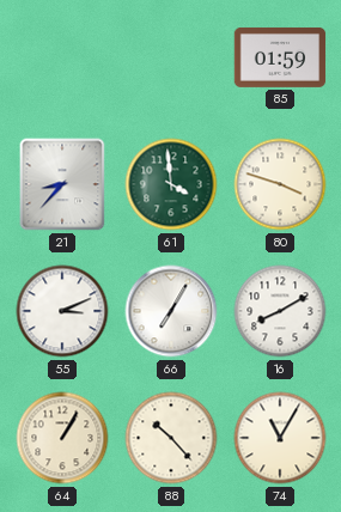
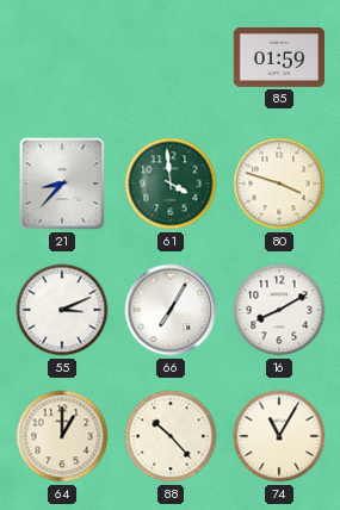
64: 1:05 -> 1:00 (62, 436)
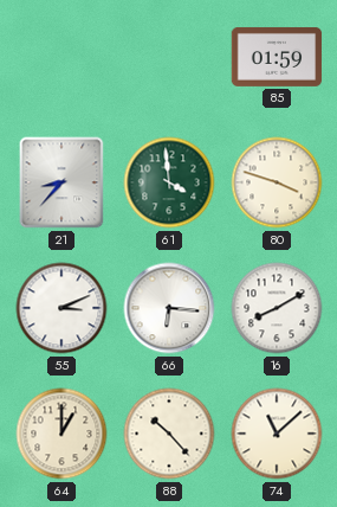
66: 7:05 -> 6:16 (169, 308)
74: 11:05 -> 11:08 (277, 434)
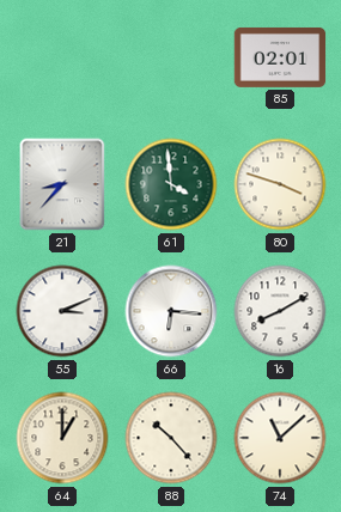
85: 01:59 -> 02:01 (280, 57)
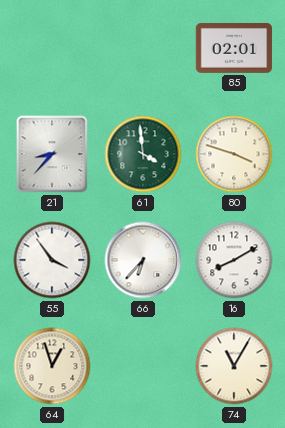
55: 3:11 -> 3:54 (52, 260)
66: 6:16 -> 6:37 (143, 260)
64: 1:00 -> 12:57 (52, 366)
88: 10:23 -> none (171, 438)
74: 11:08 -> 11:05 (234, 366)
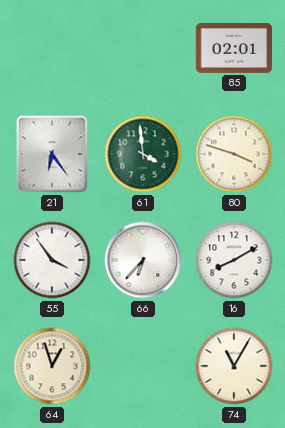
21: 8:37 -> 6:24 (52, 154)
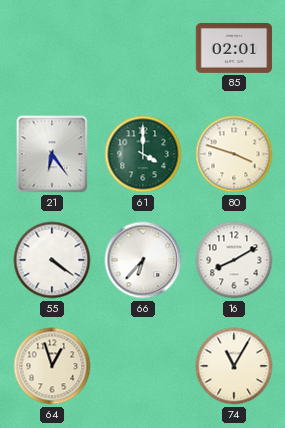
61: 3:59 -> 4:00 (143, 154)
55: 3:54 -> 4:21 (52, 260)
